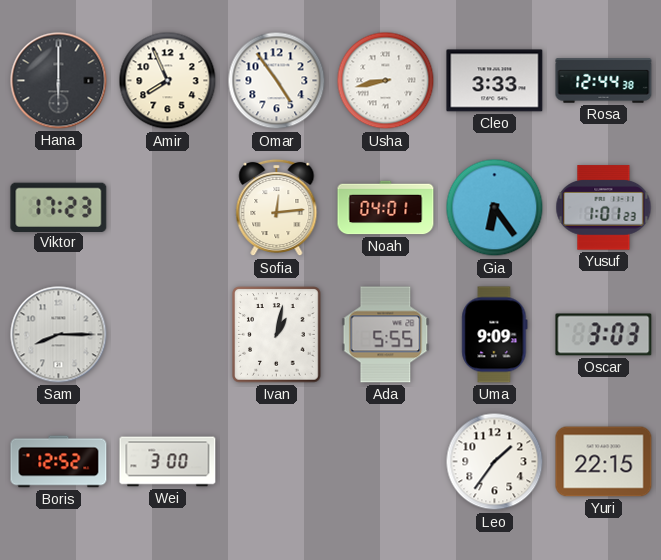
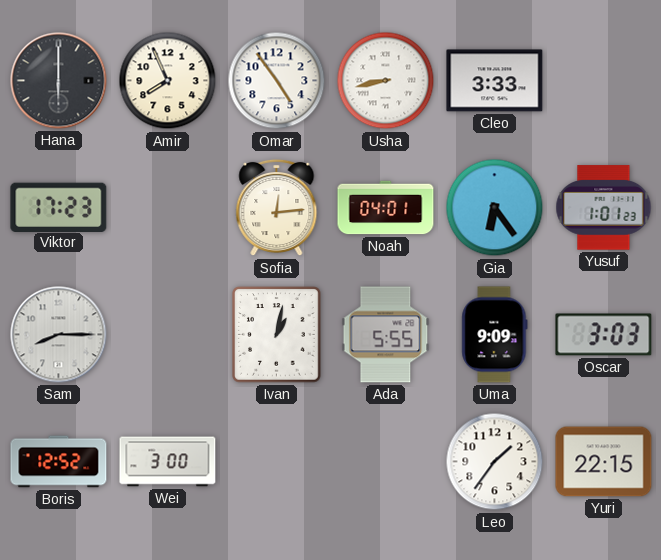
Rosa: 12:44 -> none (604, 81)
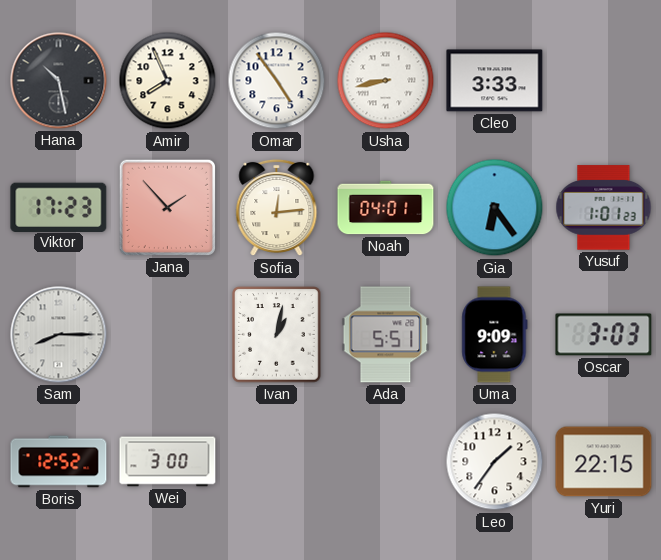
Hana: 6:00 -> 10:28 (59, 81)
Jana: none -> 1:53 (167, 207)
Ada: 5:55 -> 5:51 (386, 335)
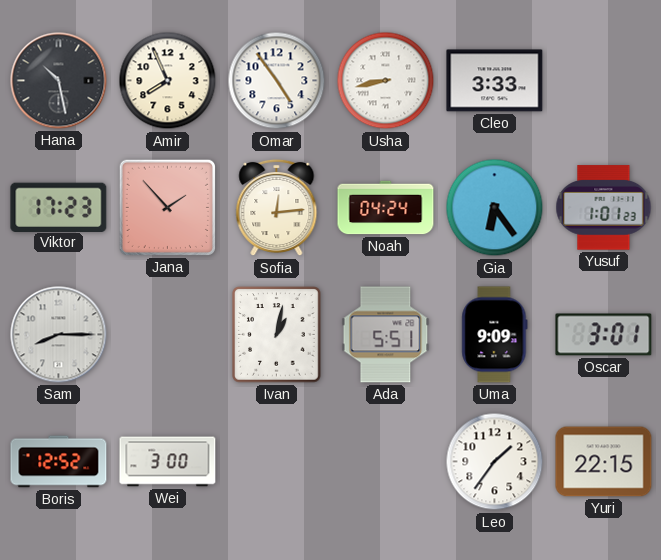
Noah: 04:01 -> 04:24 (386, 208)
Oscar: 3:03 -> 3:01 (604, 335)
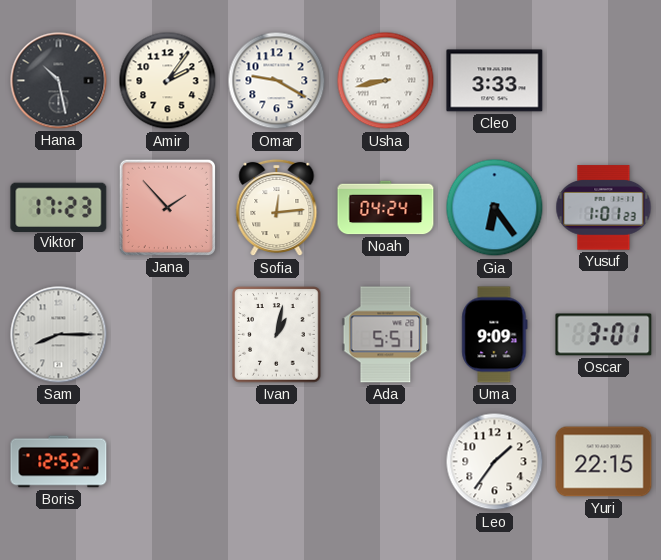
Amir: 7:56 -> 2:06 (168, 81)
Omar: 4:54 -> 9:20 (277, 81)
Wei: 3:00 -> none (168, 462)
